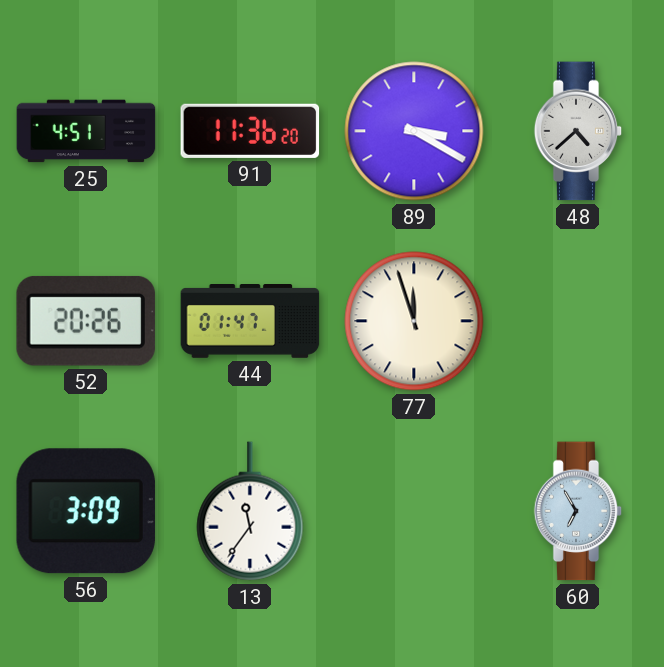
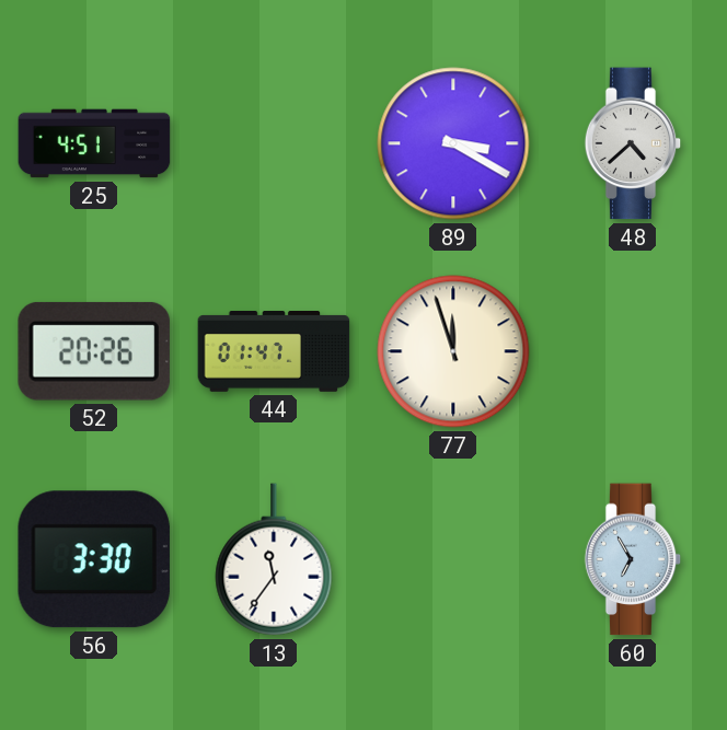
91: 11:36 -> none (250, 131)
56: 3:09 -> 3:30 (94, 559)
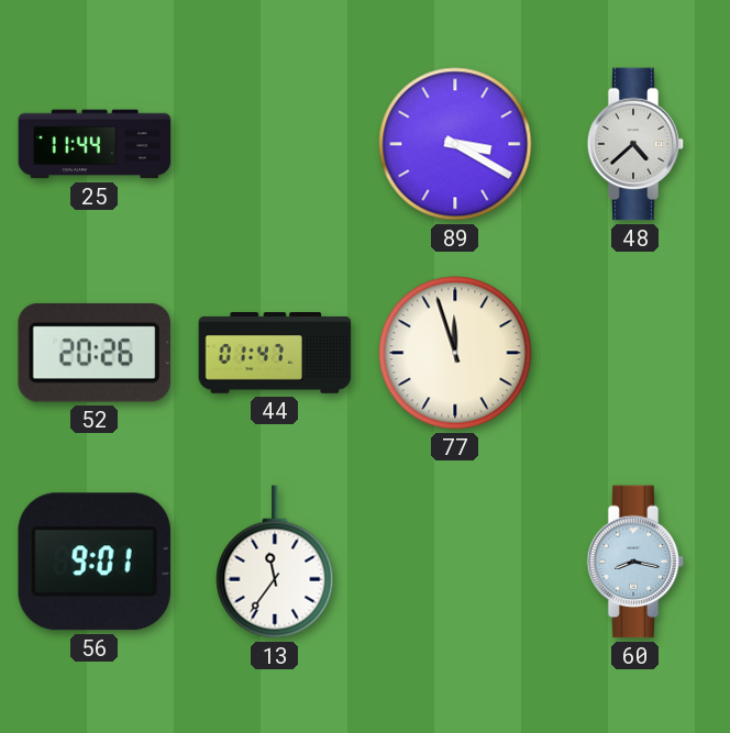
25: 4:51 -> 11:44 (95, 144)
56: 3:30 -> 9:01 (95, 562)
60: 6:55 -> 8:17 (635, 562)
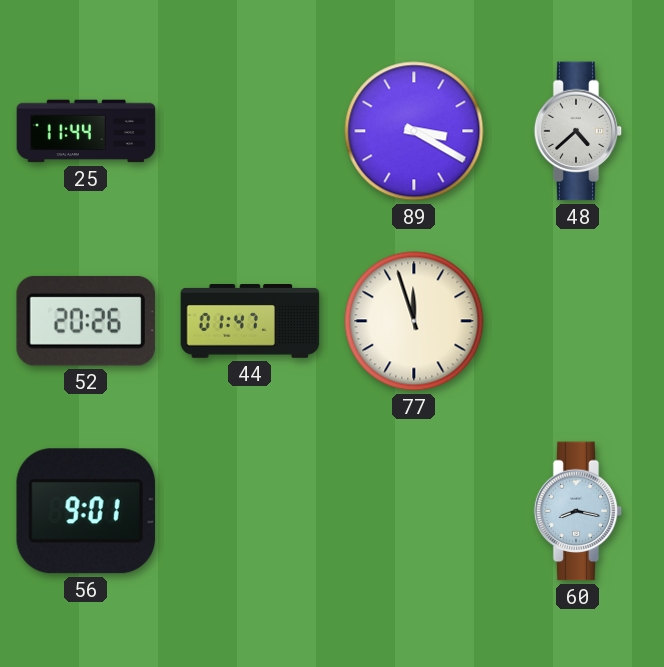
13: 11:36 -> none (275, 562)
